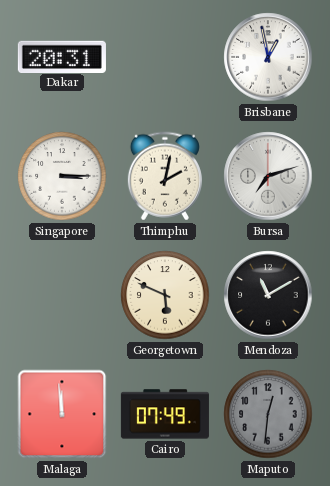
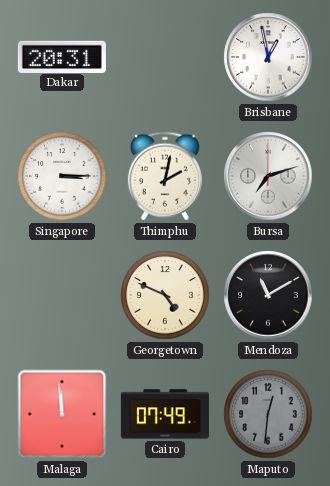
Georgetown: 5:49 -> 4:49 (165, 295)
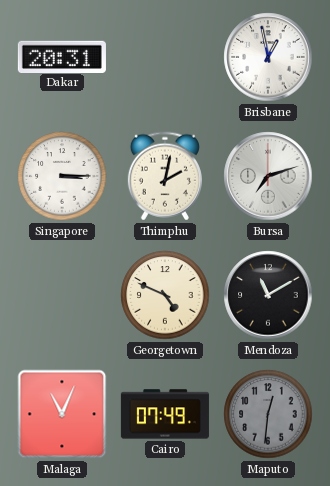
Malaga: 11:59 -> 11:04 (62, 414)
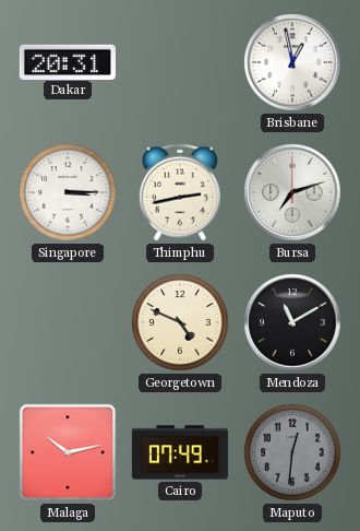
Thimphu: 2:02 -> 2:43 (180, 192)
Malaga: 11:04 -> 10:13 (68, 452)
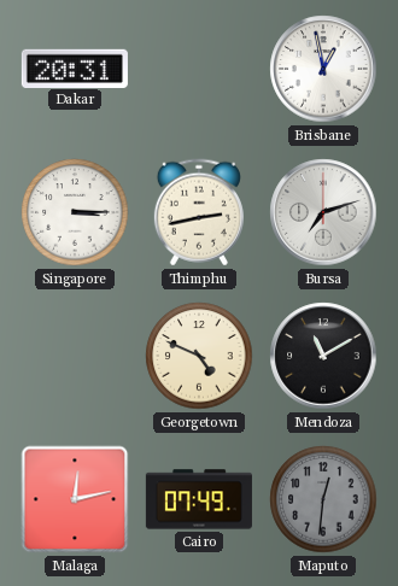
Malaga: 10:13 -> 12:13 (75, 499)
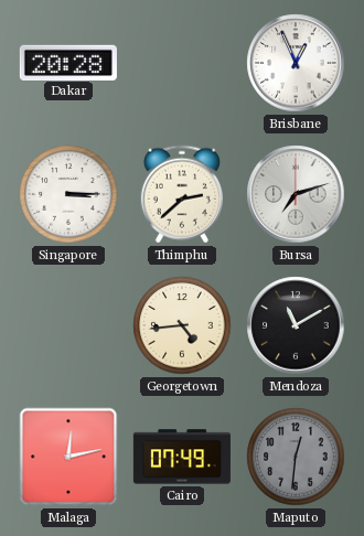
Dakar: 20:31 -> 20:28 (68, 62)
Brisbane: 12:58 -> 12:56 (296, 63)
Thimphu: 2:43 -> 2:38 (182, 194)
Georgetown: 4:49 -> 4:44 (182, 325)
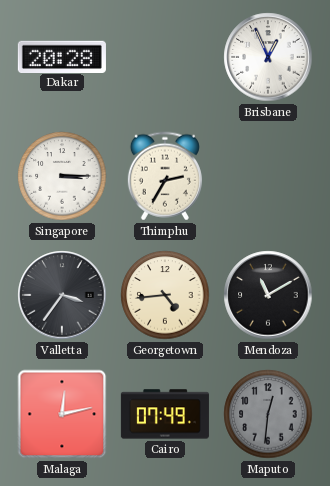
Thimphu: 2:38 -> 2:35 (165, 176)
Bursa: 7:12 -> none (296, 194)
Valletta: none -> 3:36 (62, 295)
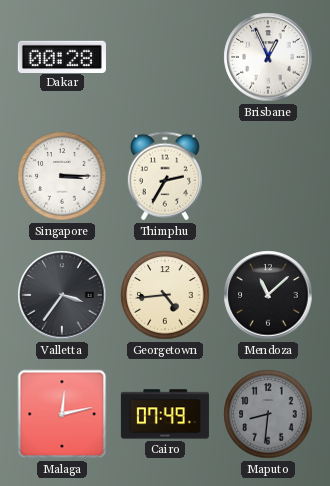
Dakar: 20:28 -> 00:28 (62, 56)
Mendoza: 11:10 -> 11:08 (268, 295)
Maputo: 12:31 -> 8:31 (268, 414)
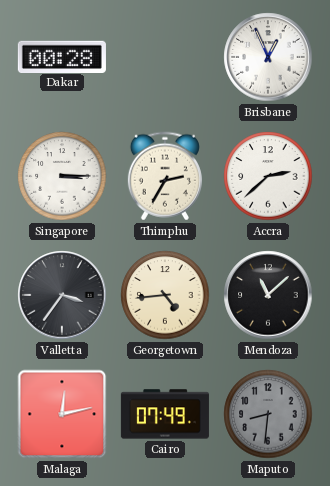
Accra: none -> 2:38 (268, 176)
